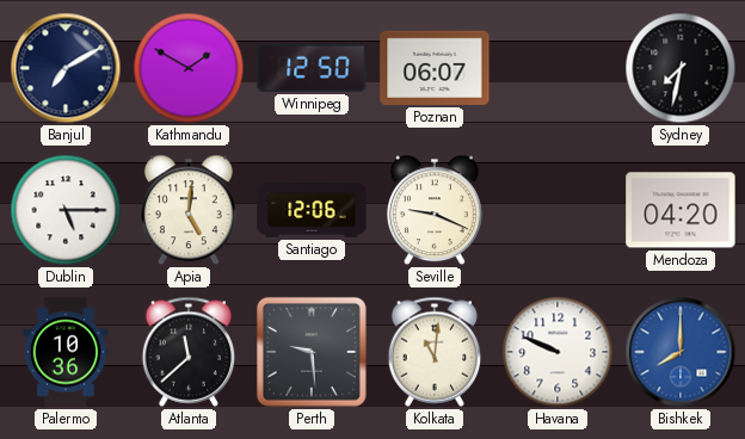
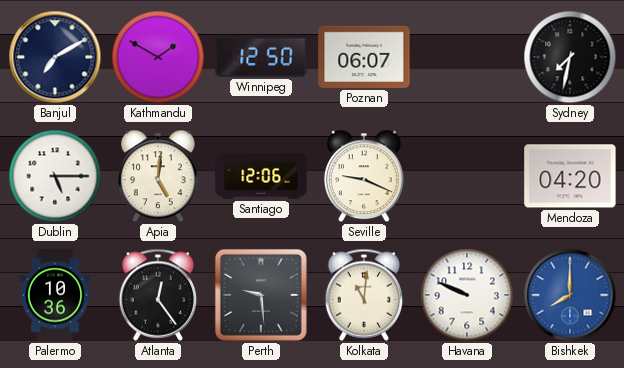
Atlanta: 11:38 -> 12:24 (158, 295)
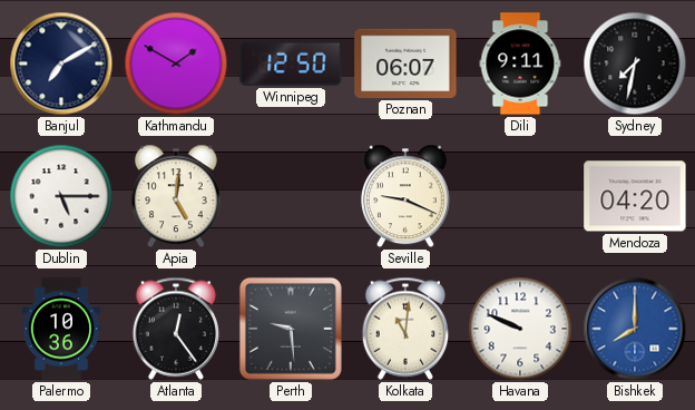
Dili: none -> 9:11 (520, 64)
Santiago: 12:06 -> none (261, 176)
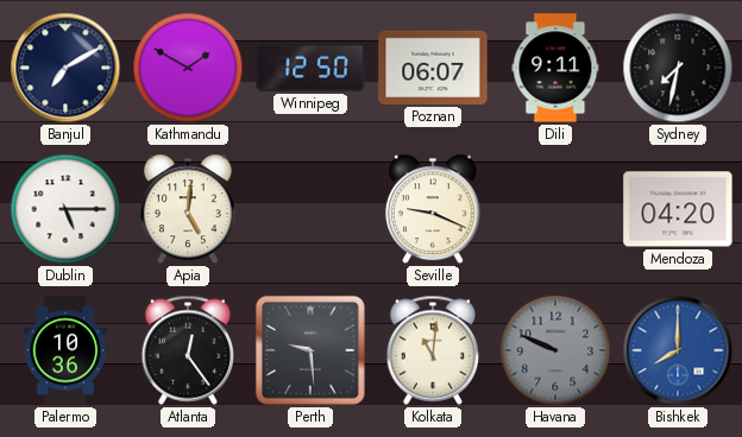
Havana dial: white -> grey (555, 350)
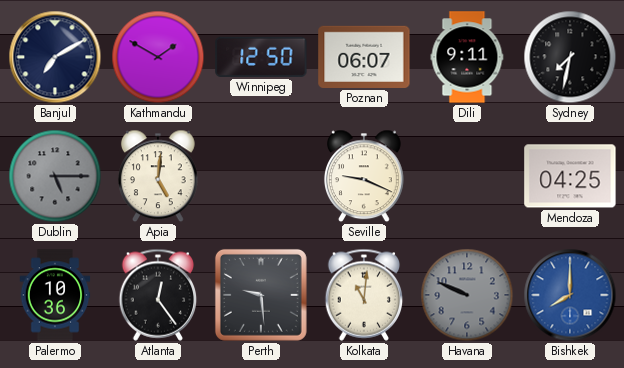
Dublin dial: white -> grey (55, 176)
Mendoza: 04:20 -> 04:25 (570, 176)
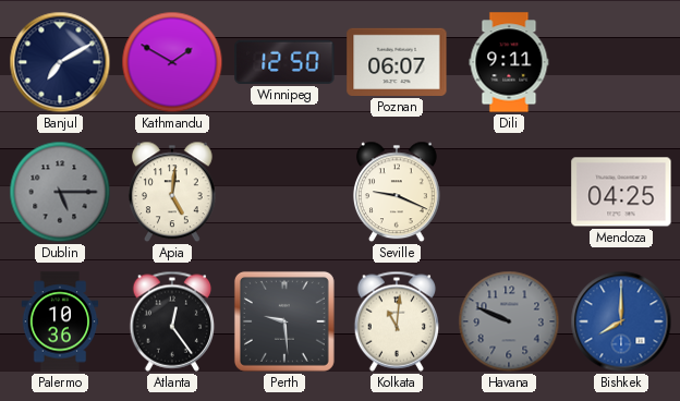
Sydney: 7:32 -> none (570, 57)
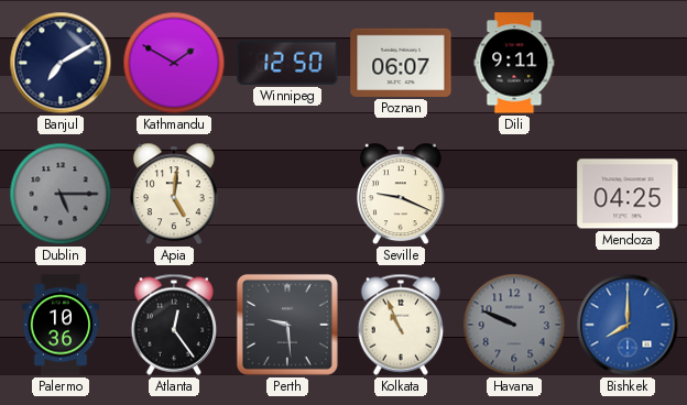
Kolkata: 11:01 -> 10:56 (401, 325)
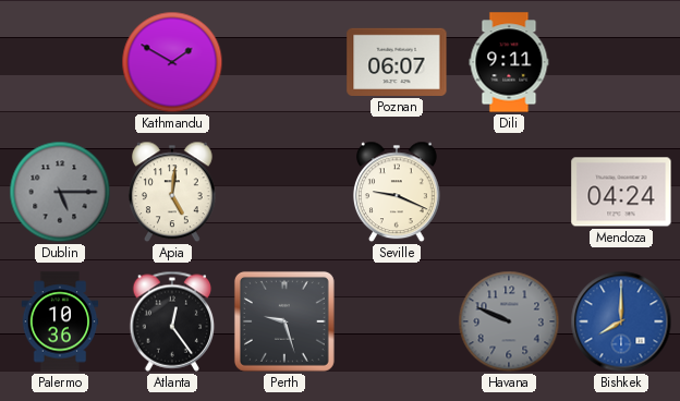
Banjul: 7:10 -> none (61, 63)
Winnipeg: 12:50 -> none (287, 63)
Mendoza: 04:25 -> 04:24 (621, 192)
Perth: 9:29 -> 9:27 (284, 321)
Kolkata: 10:56 -> none (401, 325)
